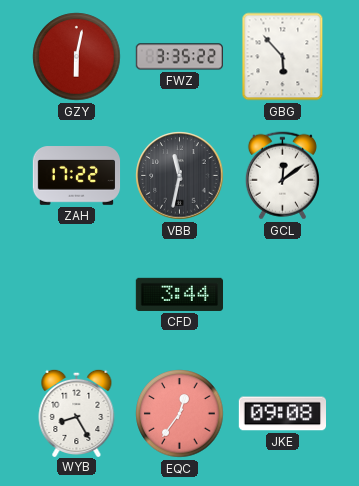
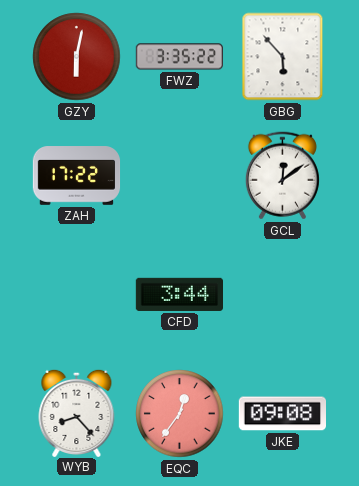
VBB: 11:32 -> none (180, 176)
WYB: 8:25 -> 8:23 (77, 412)
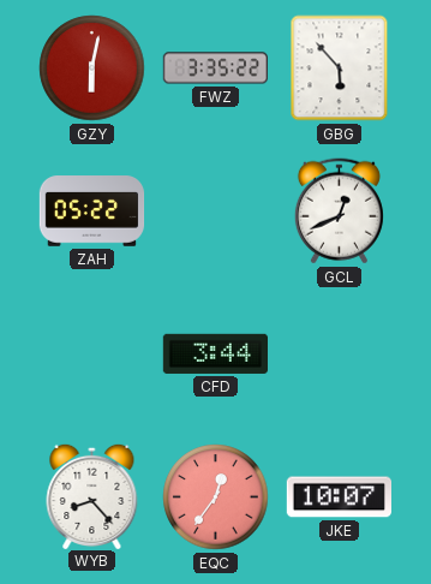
ZAH: 17:22 -> 05:22 (92, 211)
GCL: 12:09 -> 12:41 (339, 211)
JKE: 09:08 -> 10:07 (339, 497)
